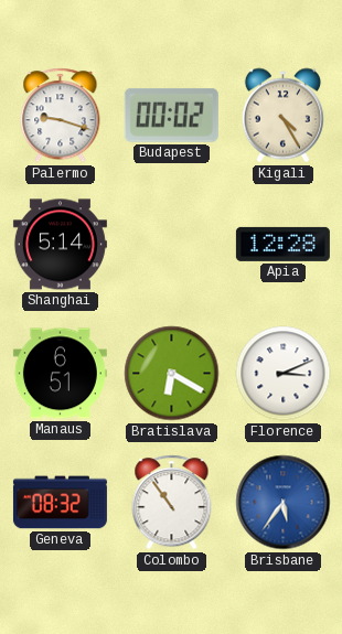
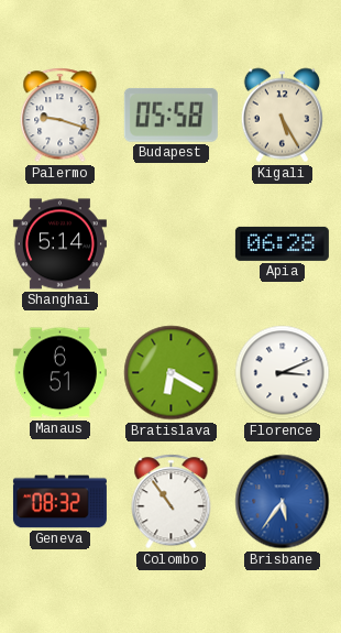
Budapest: 00:02 -> 05:58 (170, 114)
Kigali: 4:25 -> 5:25 (282, 116)
Apia: 12:28 -> 06:28 (282, 243)
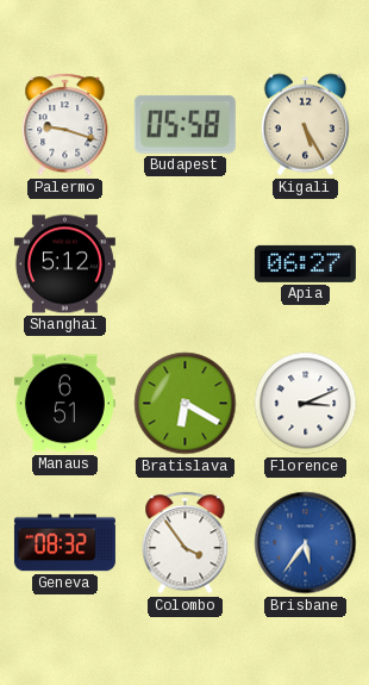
Shanghai: 5:14 -> 5:12 (64, 264)
Apia: 06:28 -> 06:27 (305, 263)
Colombo: 10:54 -> 3:54 (186, 543)
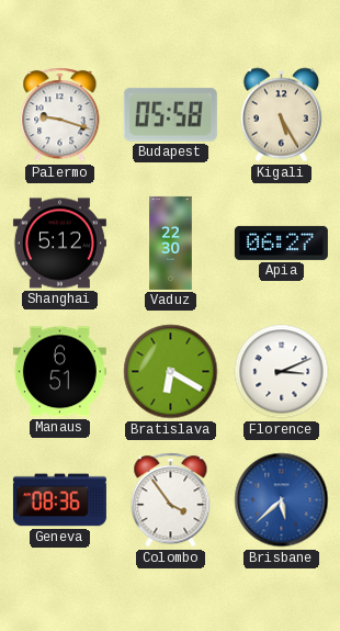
Vaduz: none -> 22:30 (171, 243)
Geneva: 08:32 -> 08:36 (59, 500)
Brisbane: 5:36 -> 5:38 (282, 500)
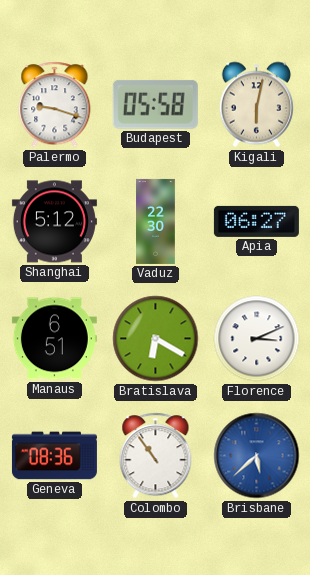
Kigali: 5:25 -> 6:02 (256, 105)
Colombo: 3:54 -> 10:54 (156, 456)
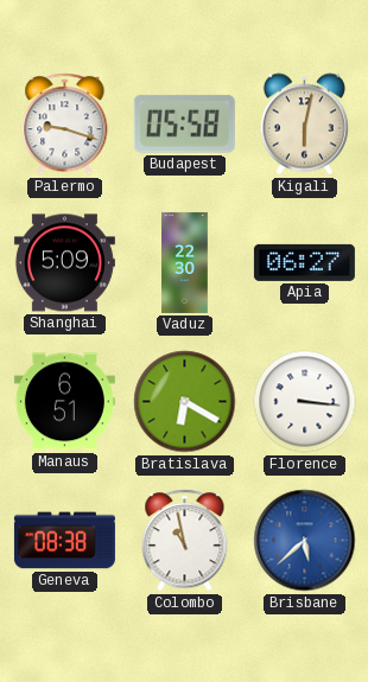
Shanghai: 5:12 -> 5:09 (64, 263)
Florence: 3:11 -> 3:16 (305, 402)
Geneva: 08:36 -> 08:38 (64, 541)
Colombo: 10:54 -> 10:58 (185, 541)
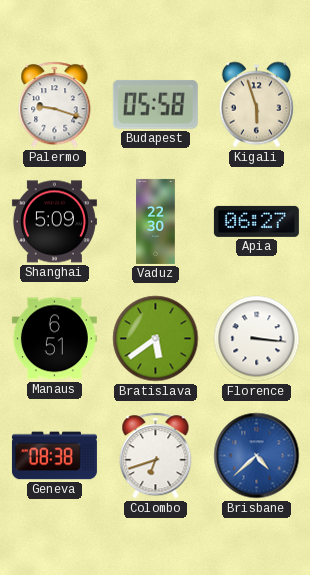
Kigali: 6:02 -> 5:57 (256, 105)
Bratislava: 6:20 -> 5:39 (156, 339)
Colombo: 10:58 -> 6:42 (156, 456)
Brisbane: 5:38 -> 4:38 (257, 456)
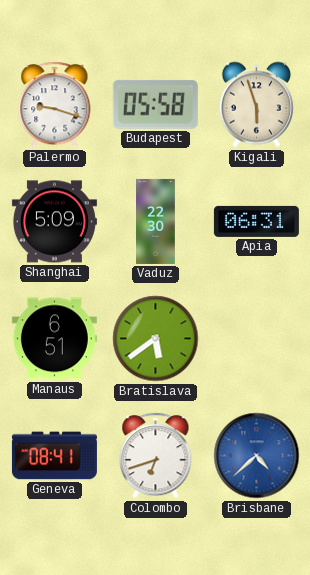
Apia: 06:27 -> 06:31 (256, 221)
Florence: 3:16 -> none (257, 339)
Geneva: 08:38 -> 08:41 (54, 456)
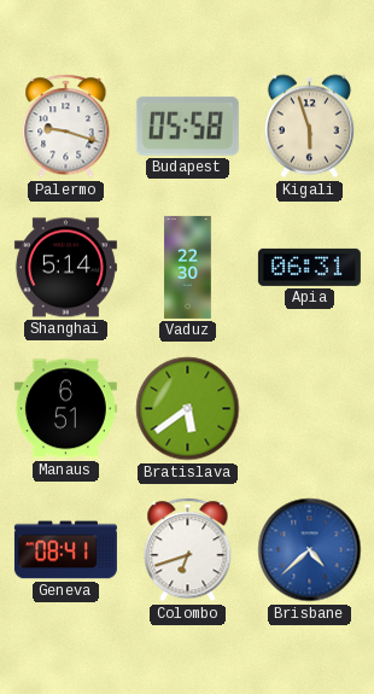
Shanghai: 5:09 -> 5:14 (65, 268)
